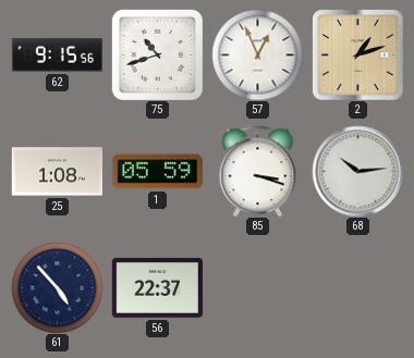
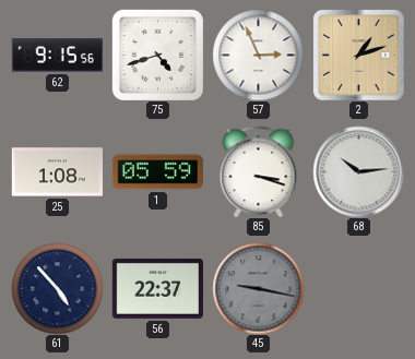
75: 10:42 -> 4:42 (157, 55)
57: 12:56 -> 2:56 (258, 55)
45: none -> 9:17 (258, 288)
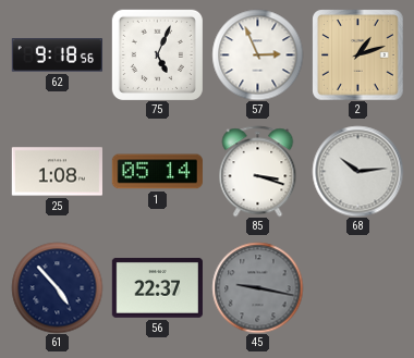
62: 9:15 -> 9:18 (57, 55)
75: 4:42 -> 5:04 (157, 54)
1: 05:59 -> 05:14 (157, 172)
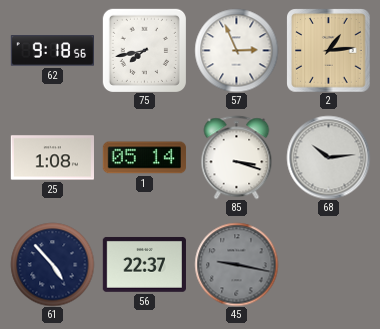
75: 5:04 -> 7:43 (144, 50)
2: 1:12 -> 1:14 (328, 50)
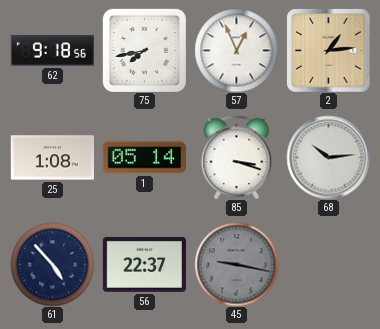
57: 2:56 -> 12:56 (236, 50)
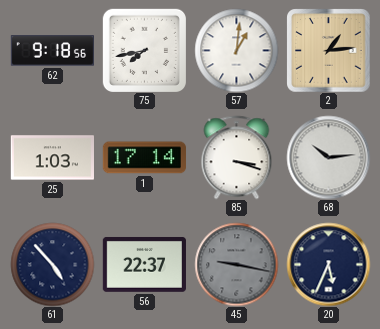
57: 12:56 -> 1:01 (236, 50)
25: 1:08 -> 1:03 (52, 158)
1: 05:14 -> 17:14 (144, 158)
20: none -> 5:34 (328, 264)
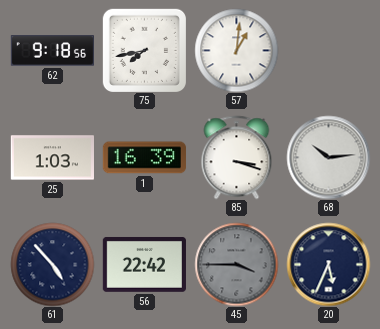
2: 1:14 -> none (328, 50)
1: 17:14 -> 16:39 (144, 158)
56: 22:37 -> 22:42 (144, 264)
45: 9:17 -> 3:45 (236, 264)
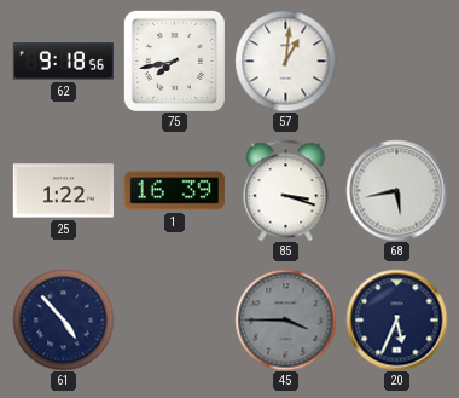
25: 1:03 -> 1:22 (63, 191)
68: 10:14 -> 5:43 (396, 190)
56: 22:42 -> none (144, 264)
